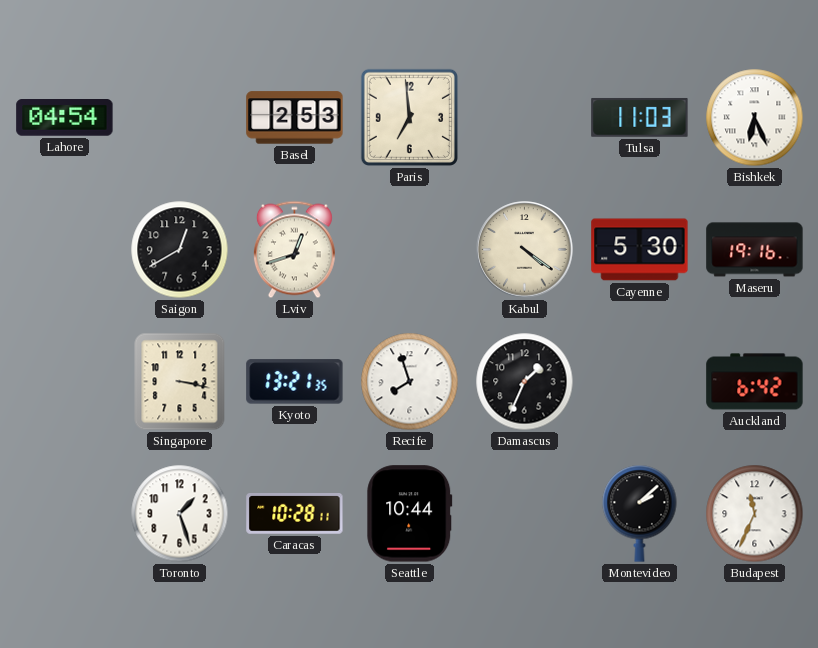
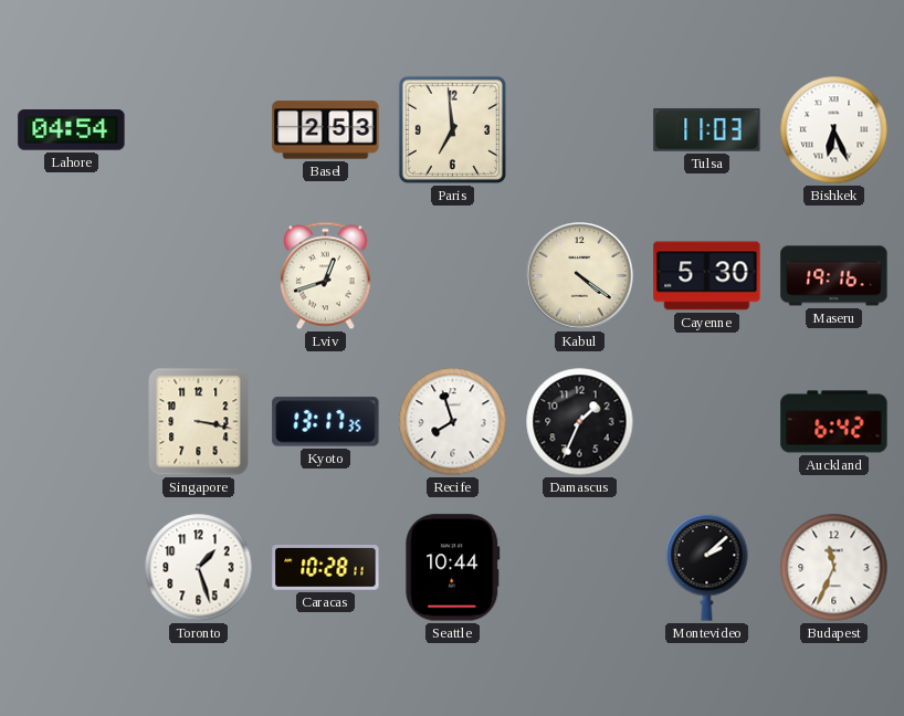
Saigon: 12:40 -> none (180, 250)
Kyoto: 13:21 -> 13:17 (326, 422)
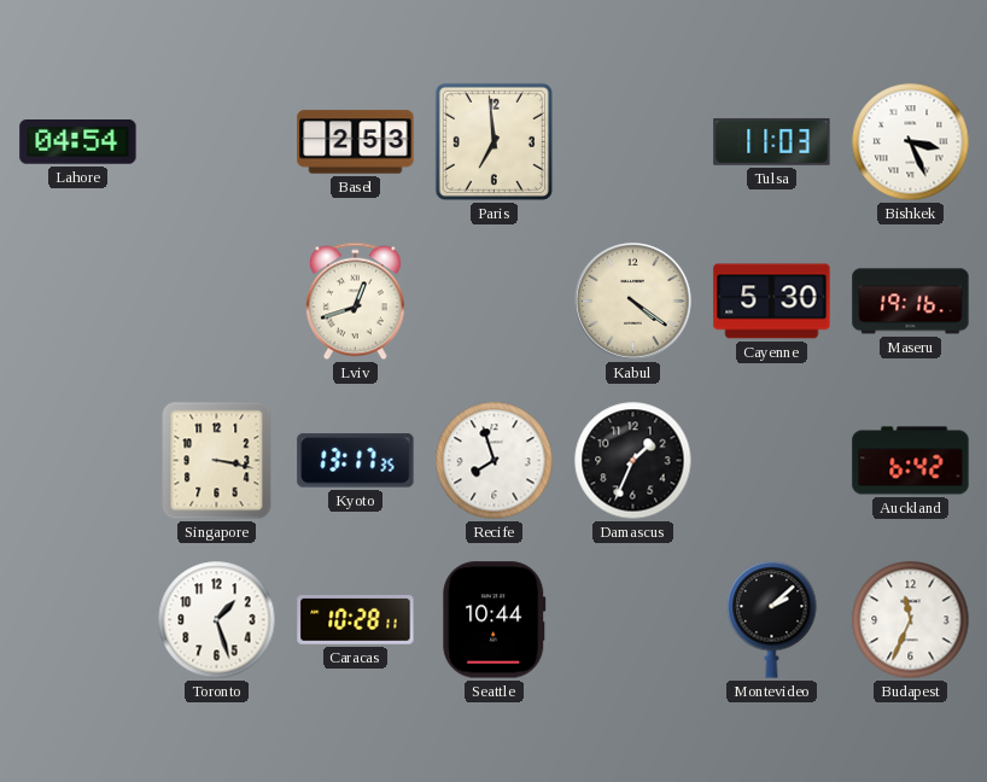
Bishkek: 6:26 -> 3:26 (911, 142)
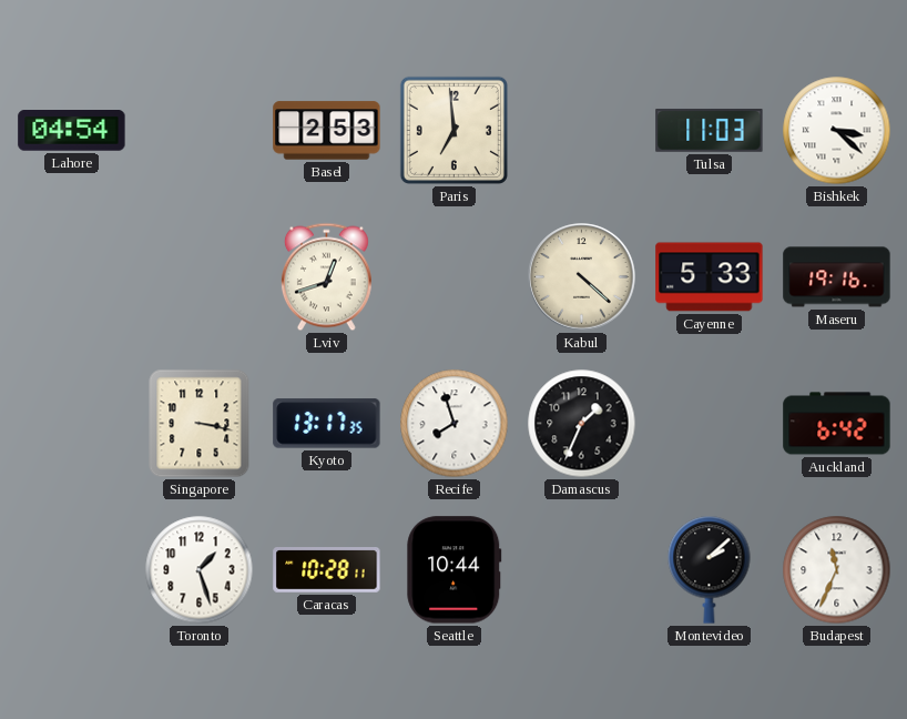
Bishkek: 3:26 -> 3:22 (837, 131)
Kabul: 4:21 -> 4:22 (582, 277)
Cayenne: 5:30 -> 5:33 (710, 277)
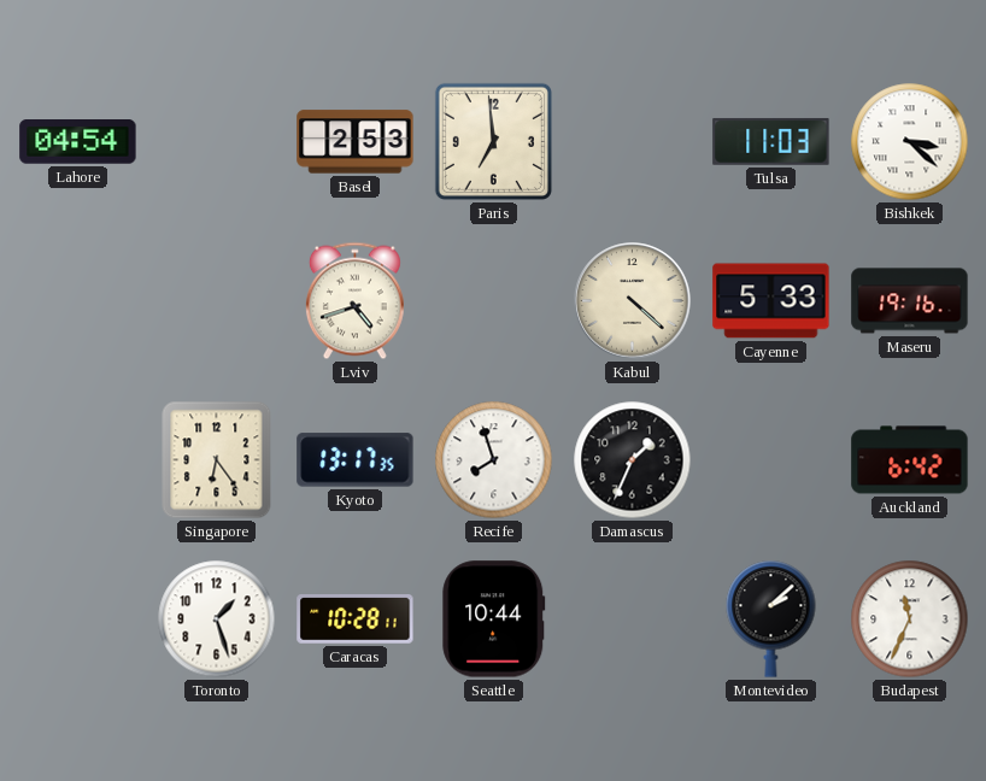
Lviv: 12:42 -> 4:42 (354, 301)
Singapore: 3:17 -> 6:24 (217, 460)
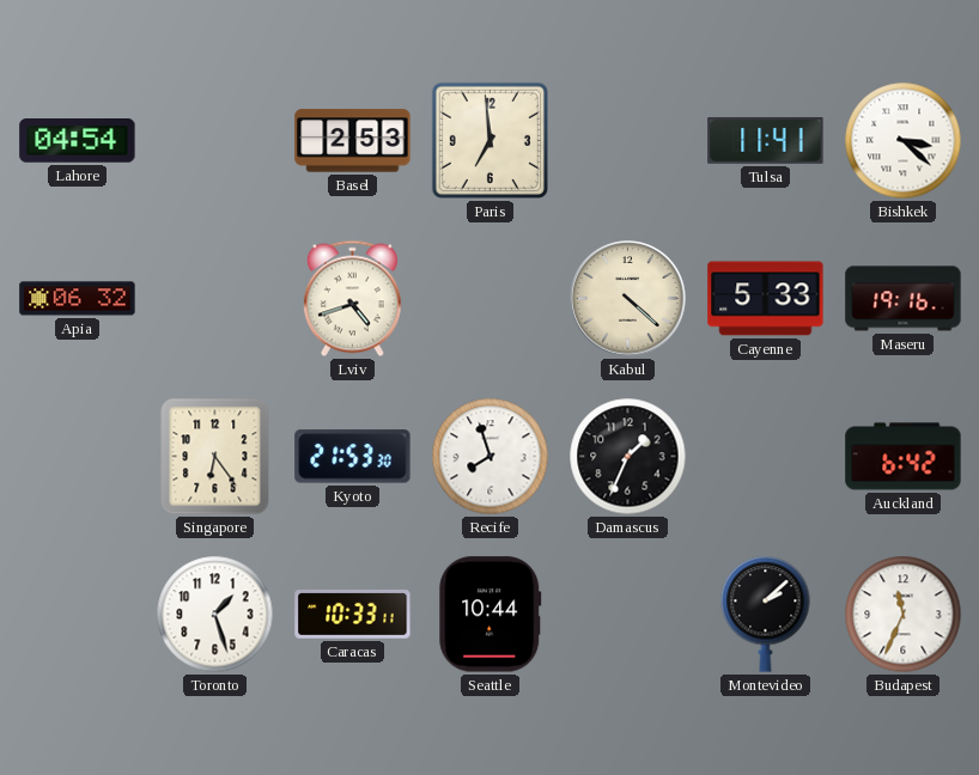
Tulsa: 11:03 -> 11:41 (766, 140)
Apia: none -> 06:32 (78, 299)
Kyoto: 13:17 -> 21:53 (353, 457)
Caracas: 10:28 -> 10:33 (353, 615)
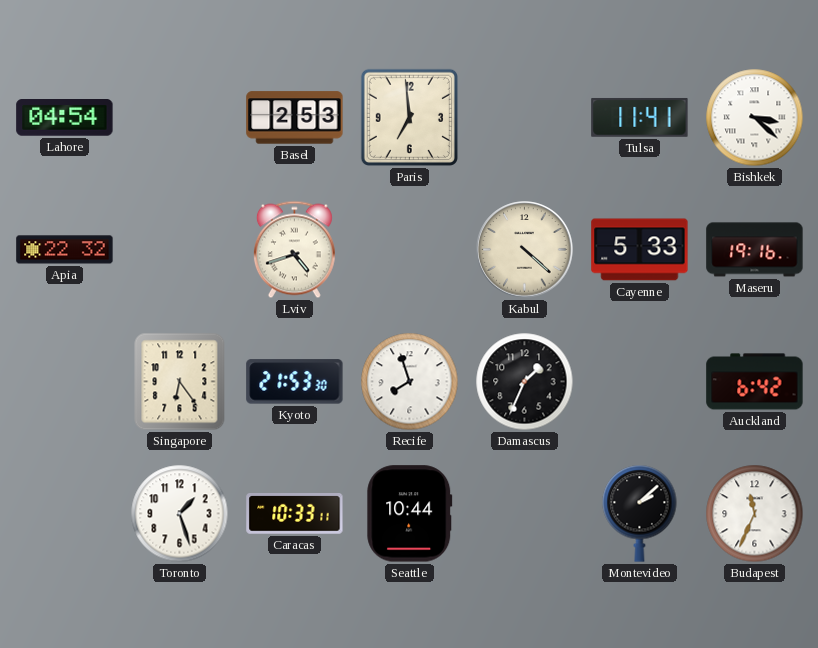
Apia: 06:32 -> 22:32 (65, 250)
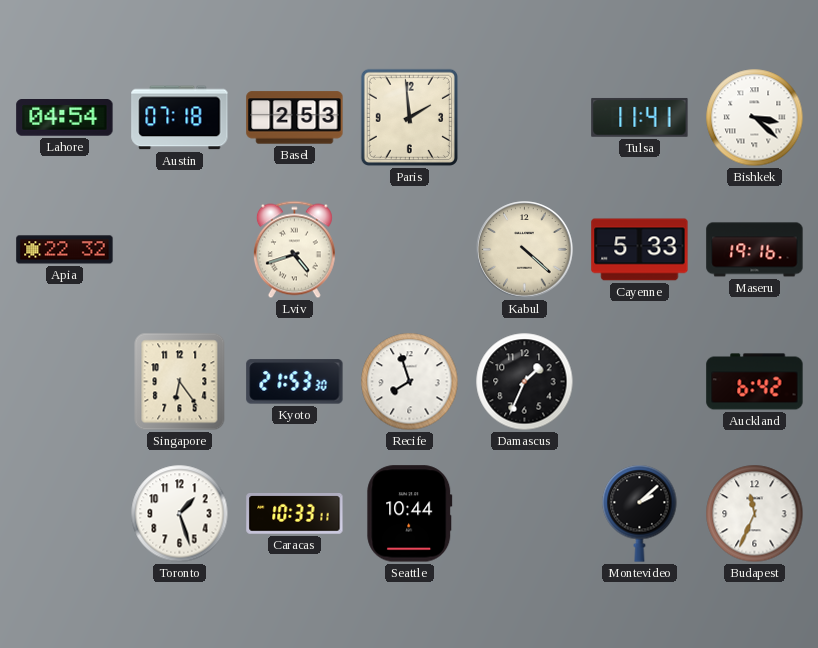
Austin: none -> 07:18 (180, 118)
Paris: 6:59 -> 1:59 (409, 117)
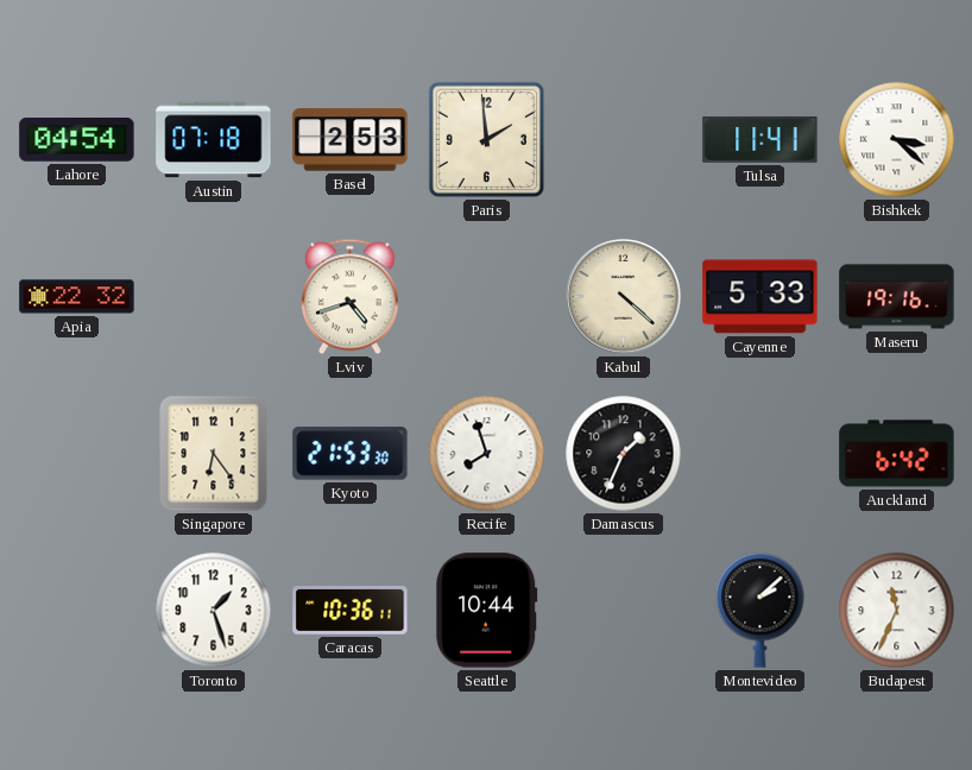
Caracas: 10:33 -> 10:36 (351, 611)
